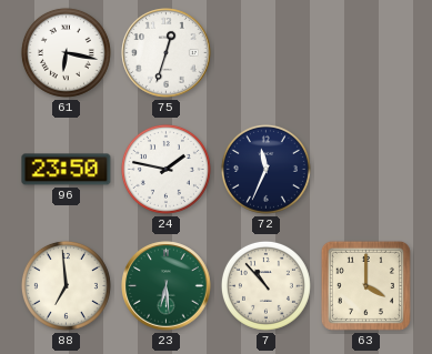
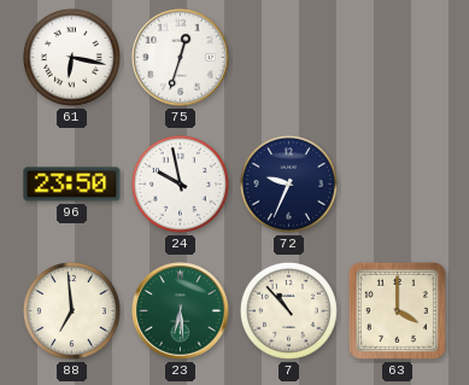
24: 1:47 -> 9:58 (180, 183)
72: 11:34 -> 9:34 (288, 183)
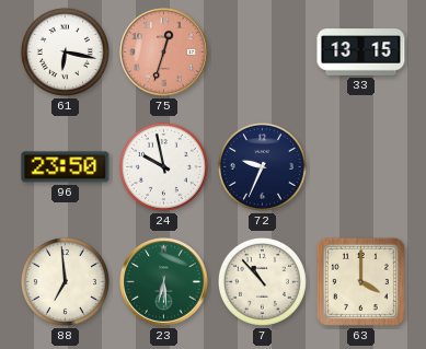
75 dial: white -> salmon (164, 53)
33: none -> 13:15 (361, 53)
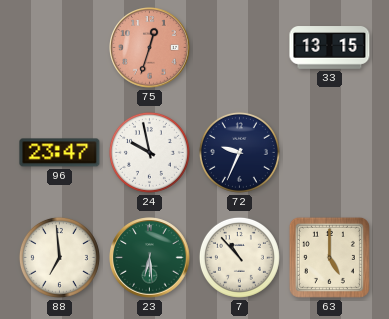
61: 6:17 -> none (65, 51)
96: 23:50 -> 23:47 (60, 153)
63: 4:00 -> 5:00 (329, 257)
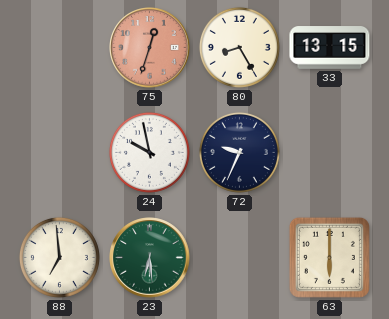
80: none -> 8:25 (239, 47)
96: 23:47 -> none (60, 153)
7: 10:53 -> none (239, 257)
63: 5:00 -> 6:00 (329, 257)
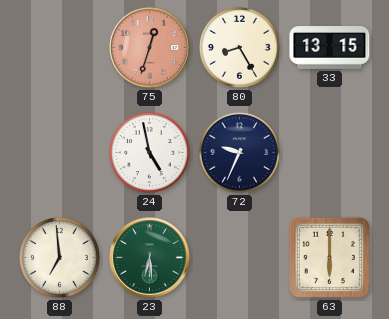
24: 9:58 -> 4:58 (149, 152)
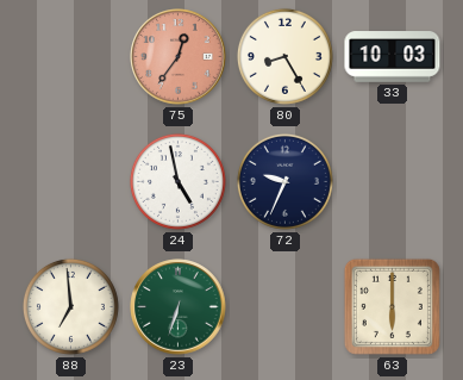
75: 12:33 -> 12:36 (179, 57)
33: 13:15 -> 10:03 (393, 57)
23: 6:29 -> 6:33 (179, 307)
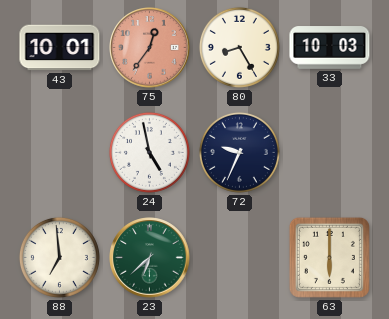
43: none -> 10:01 (60, 48)
23: 6:33 -> 6:38 (150, 258)
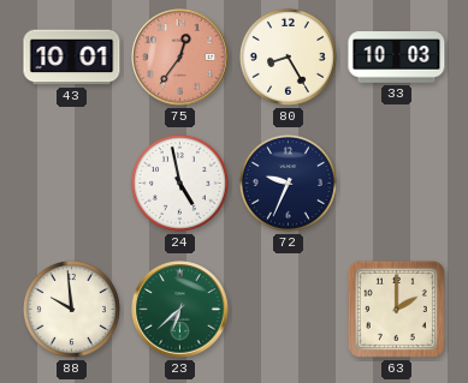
88: 6:59 -> 9:59 (71, 309)
63: 6:00 -> 2:00 (396, 309)
